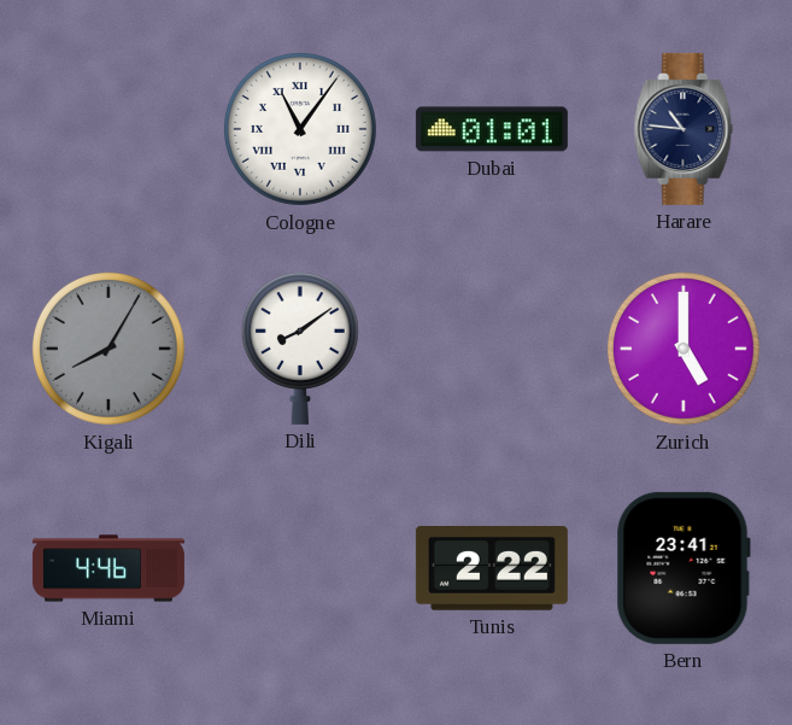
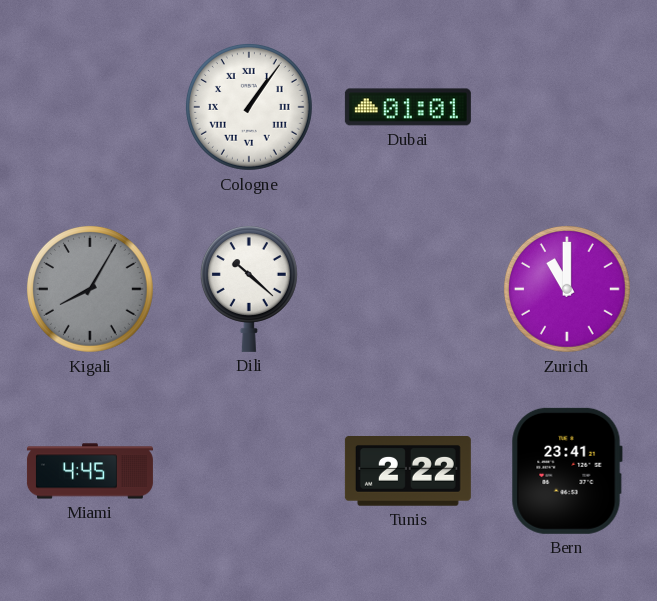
Cologne: 11:06 -> 1:06 (249, 107)
Harare: 10:46 -> none (684, 129)
Dili: 8:09 -> 10:22 (249, 289)
Zurich: 5:00 -> 11:00 (567, 289)
Miami: 4:46 -> 4:45 (90, 471)
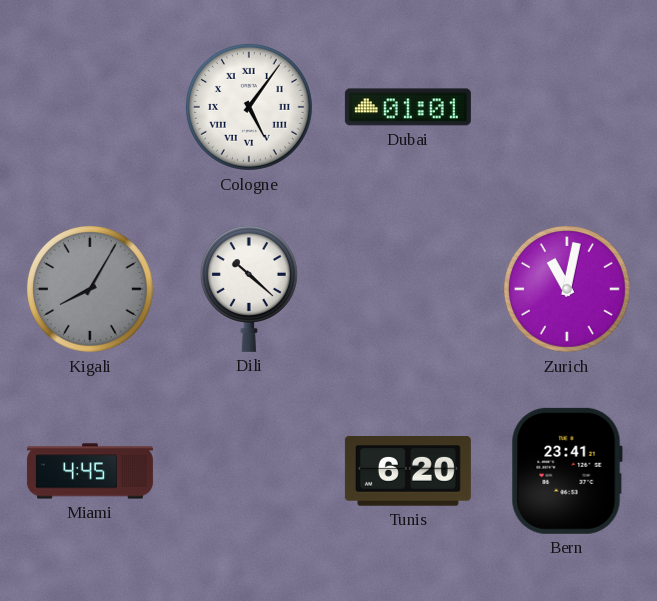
Cologne: 1:06 -> 5:06 (249, 107)
Zurich: 11:00 -> 11:02 (567, 289)
Tunis: 2:22 -> 6:20 (408, 472)
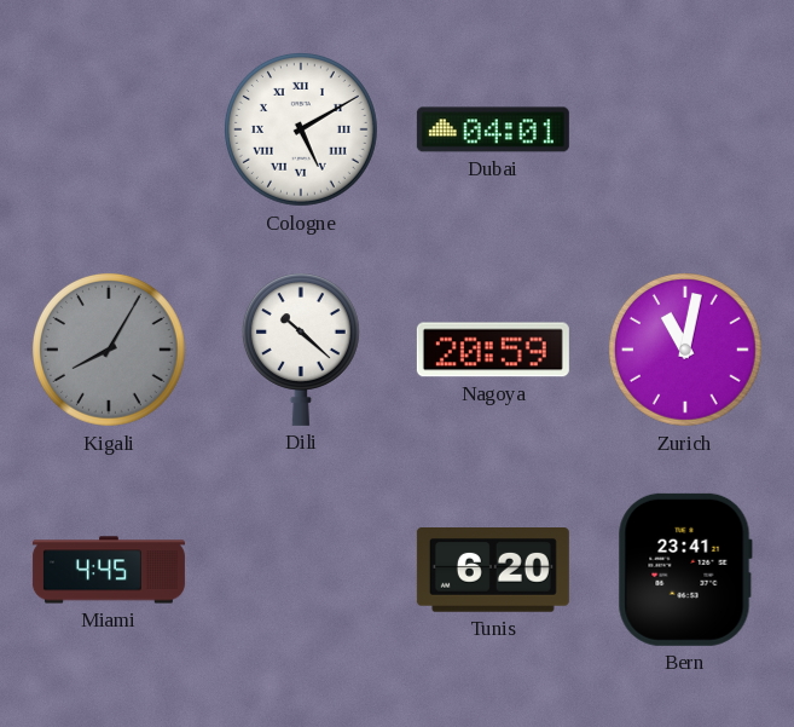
Cologne: 5:06 -> 5:10 (301, 129)
Dubai: 01:01 -> 04:01 (493, 129)
Nagoya: none -> 20:59 (493, 350)
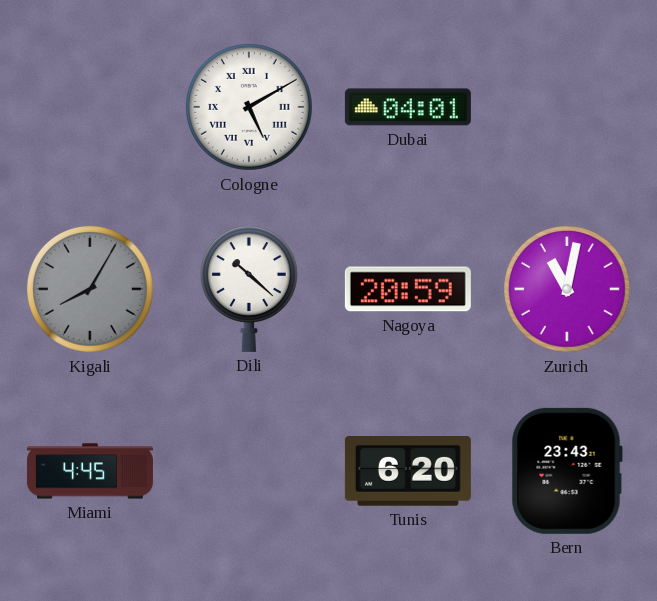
Bern: 23:41 -> 23:43 (567, 471)
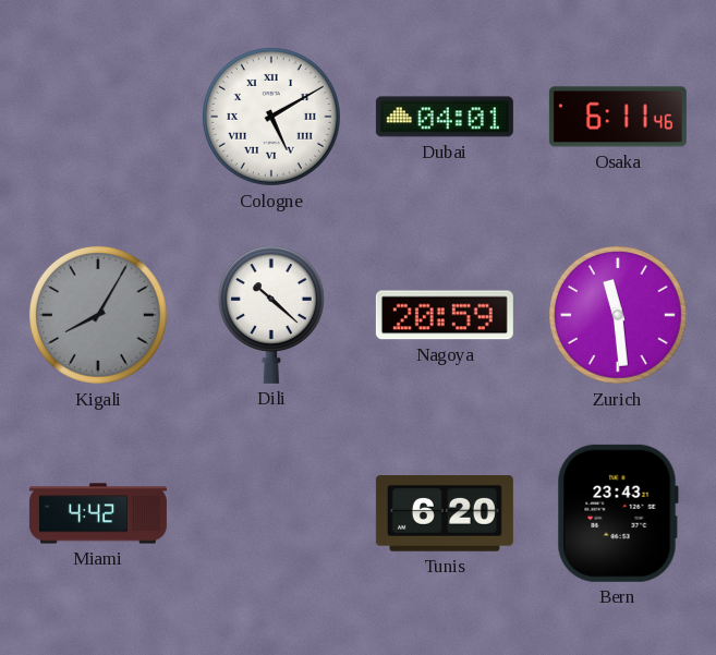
Osaka: none -> 6:11 (618, 117)
Zurich: 11:02 -> 11:29 (618, 315)
Miami: 4:45 -> 4:42 (98, 513)
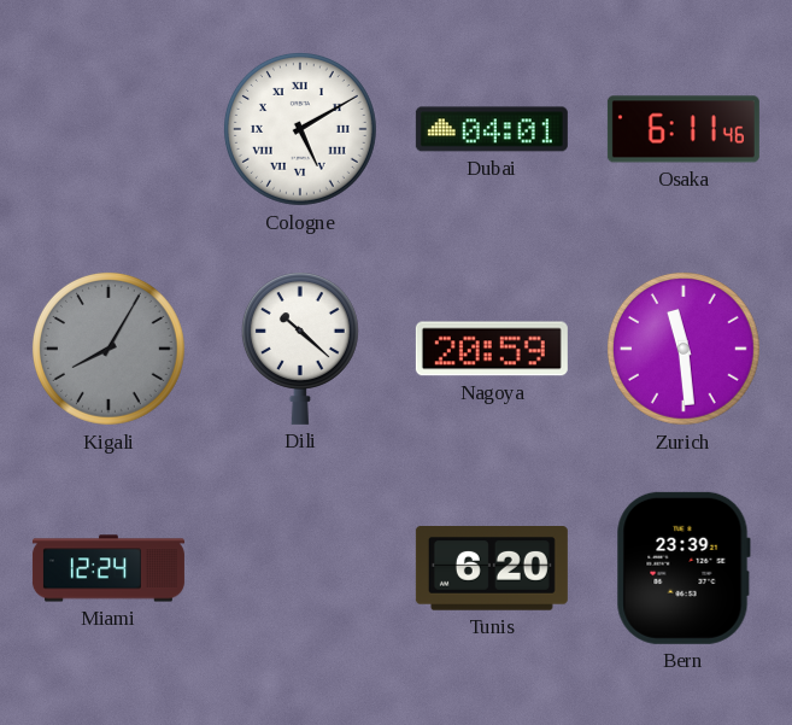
Miami: 4:42 -> 12:24 (108, 568)
Bern: 23:43 -> 23:39 (684, 568)
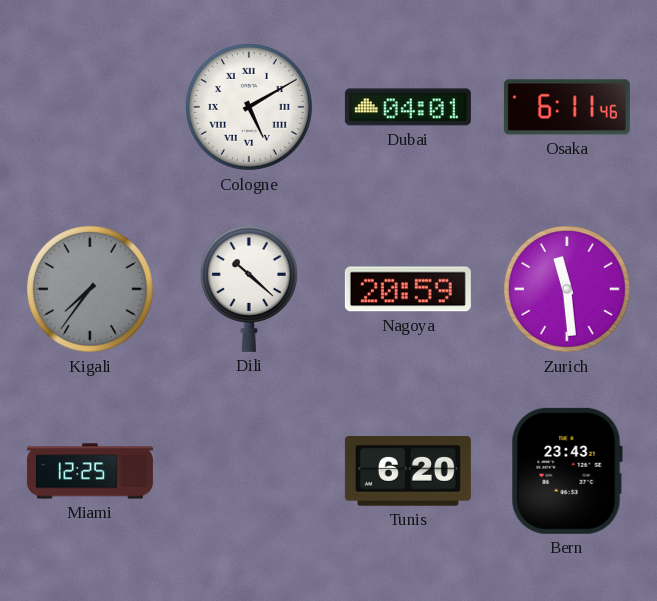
Kigali: 8:05 -> 7:36 (90, 289)
Miami: 12:24 -> 12:25 (90, 471)
Bern: 23:39 -> 23:43 (567, 471)
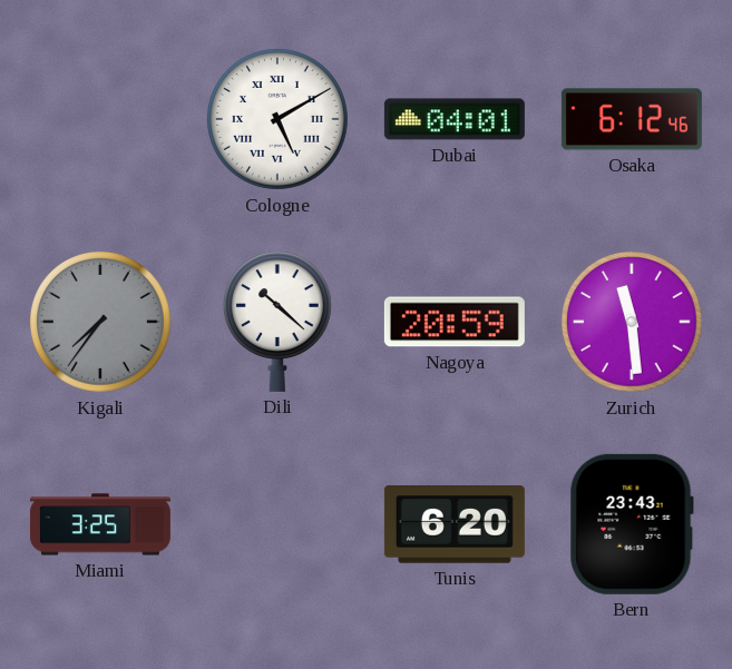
Osaka: 6:11 -> 6:12 (632, 119)
Miami: 12:25 -> 3:25 (100, 524)
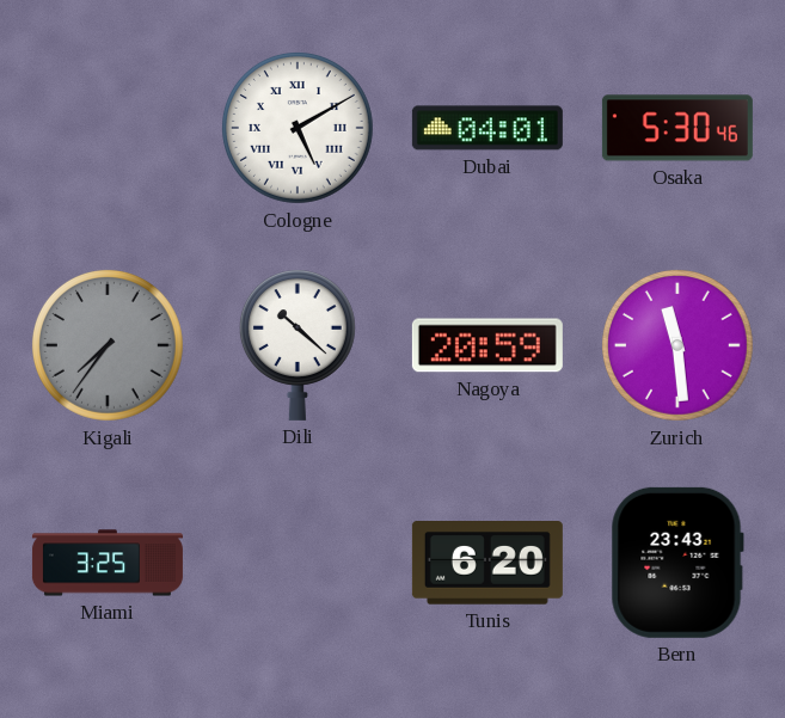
Osaka: 6:12 -> 5:30 (677, 128)
